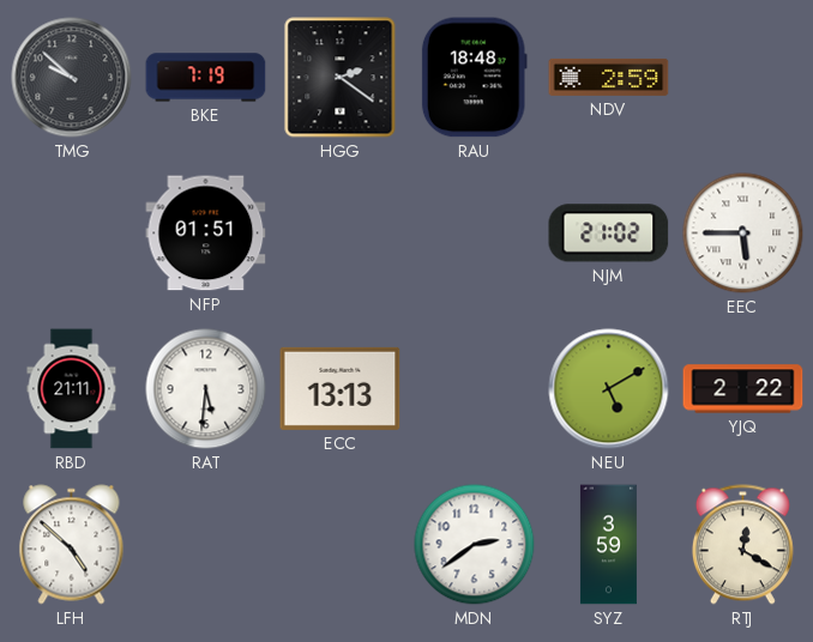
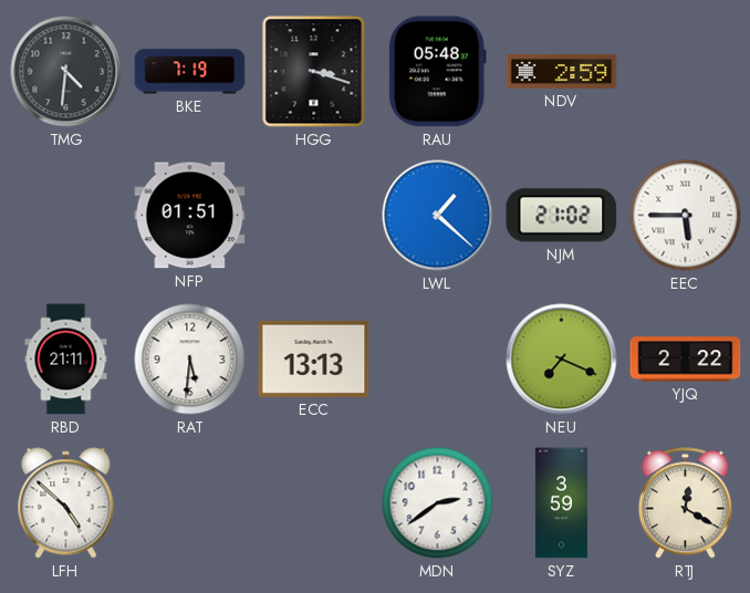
TMG: 9:52 -> 4:31 (66, 72)
HGG: 2:21 -> 3:18 (314, 72)
RAU: 18:48 -> 05:48 (437, 72)
LWL: none -> 1:22 (438, 216)
NEU: 5:10 -> 7:19 (562, 360)
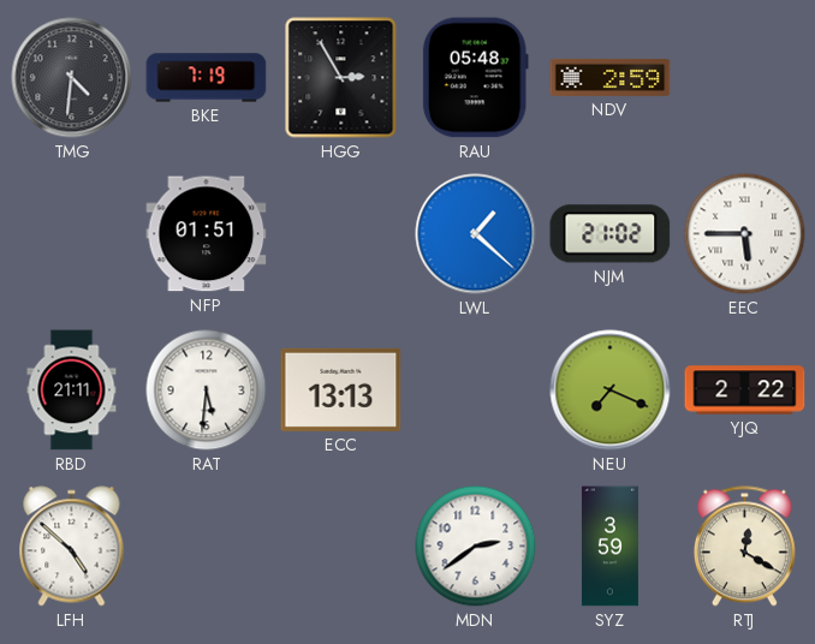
HGG: 3:18 -> 2:55 (341, 78)
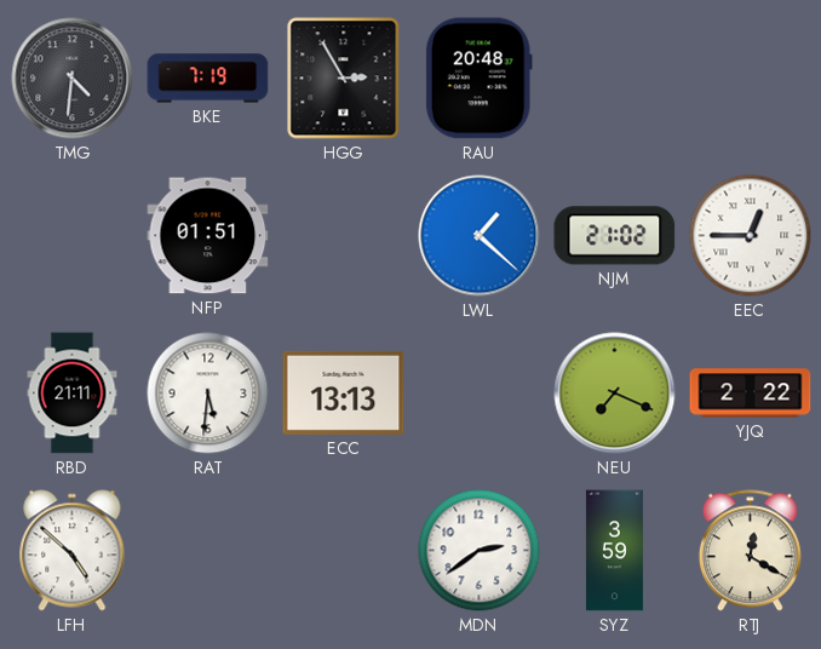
RAU: 05:48 -> 20:48 (478, 79)
NDV: 2:59 -> none (611, 77)
EEC: 5:45 -> 12:45 (751, 236)
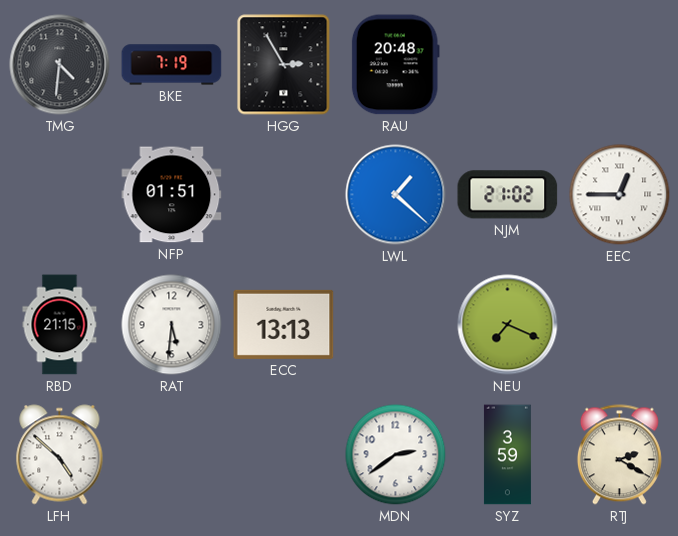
RBD: 21:11 -> 21:15 (60, 325)
YJQ: 2:22 -> none (751, 394)
RTJ: 12:20 -> 2:20 (619, 455)
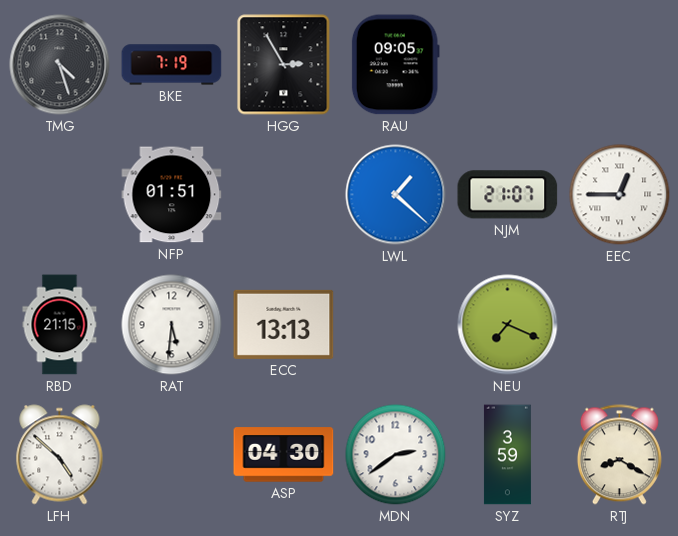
TMG: 4:31 -> 4:27 (60, 65)
RAU: 20:48 -> 09:05 (395, 65)
NJM: 21:02 -> 21:07 (508, 195)
ASP: none -> 04:30 (284, 455)
RTJ: 2:20 -> 8:20 (619, 455)
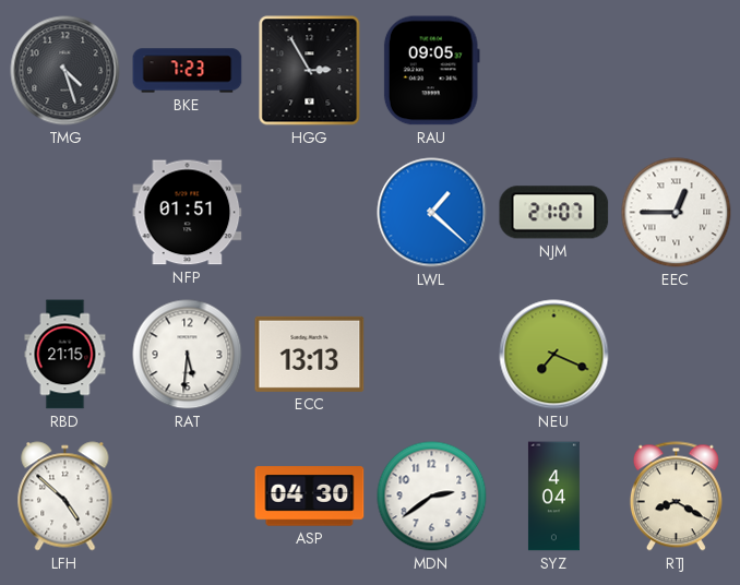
BKE: 7:19 -> 7:23 (188, 71)
SYZ: 3:59 -> 4:04 (553, 497)
